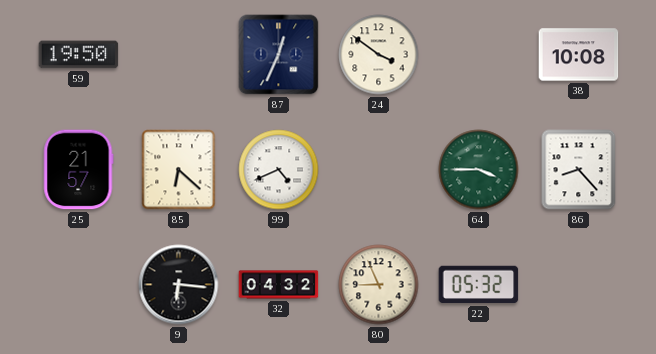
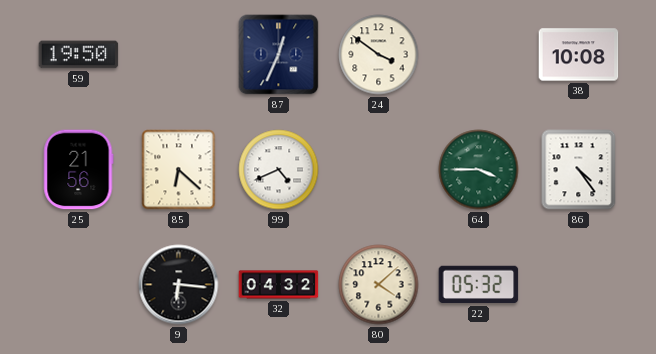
25: 21:57 -> 21:56 (78, 170)
86: 8:23 -> 4:24 (579, 170)
80: 8:56 -> 4:08 (379, 285)
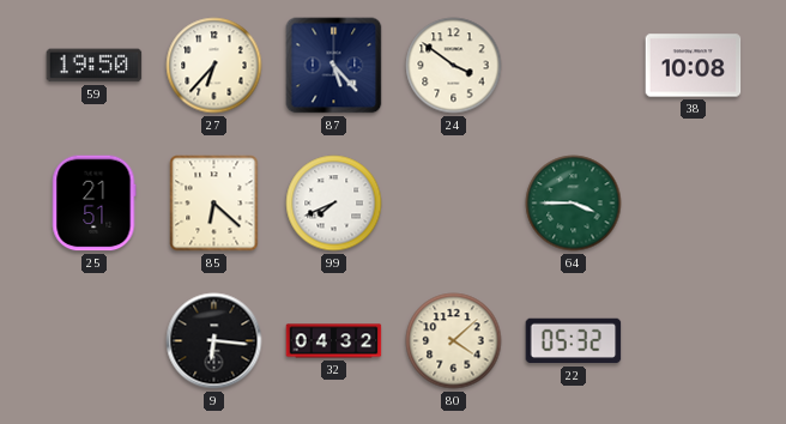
27: none -> 6:37 (214, 66)
87: 12:34 -> 5:23 (334, 66)
25: 21:56 -> 21:51 (93, 204)
99: 4:41 -> 7:41 (334, 204)
86: 4:24 -> none (579, 170)
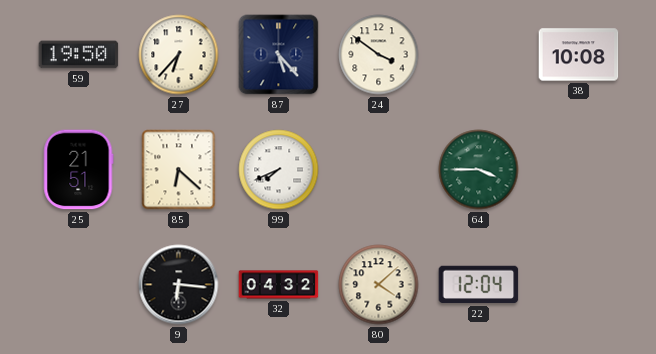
22: 05:32 -> 12:04 (479, 285)
